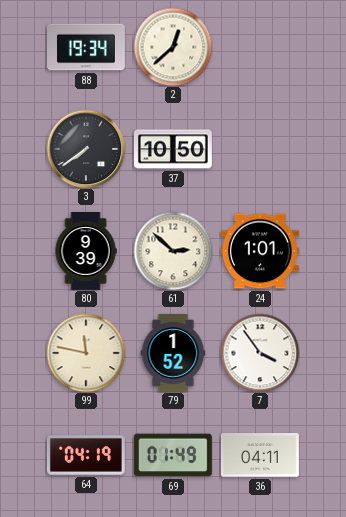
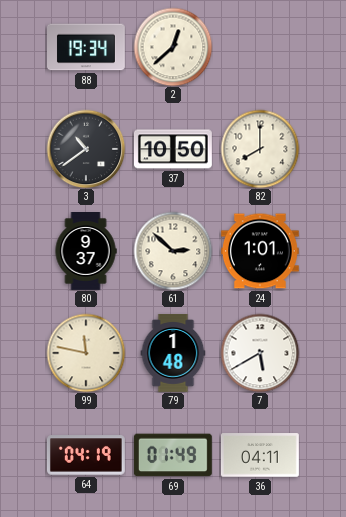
3: 7:39 -> 10:39 (86, 149)
82: none -> 8:00 (260, 149)
80: 9:39 -> 9:37 (86, 252)
79: 1:52 -> 1:48 (173, 353)
7: 3:54 -> 5:40 (260, 353)
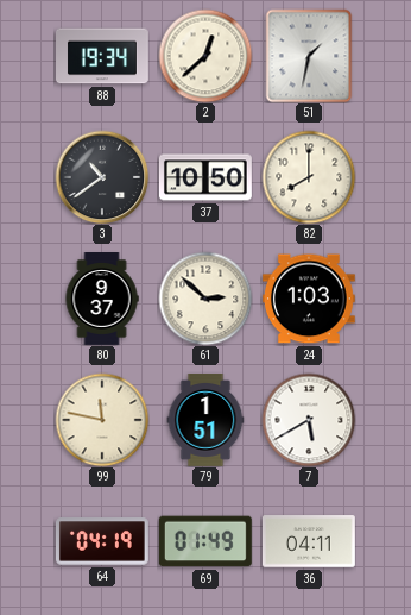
51: none -> 1:32 (309, 56)
24: 1:01 -> 1:03 (309, 299)
79: 1:48 -> 1:51 (205, 420)
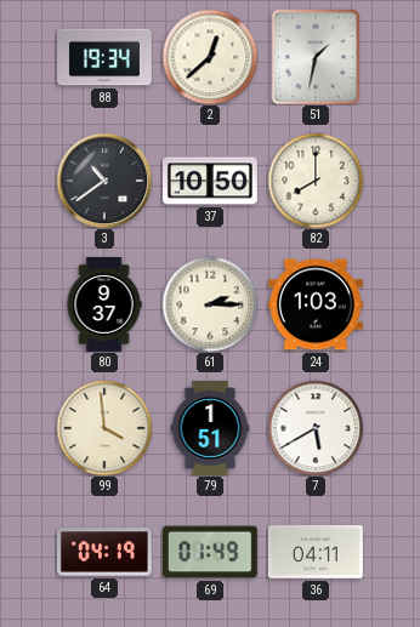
61: 2:52 -> 2:15 (210, 304)
99: 11:47 -> 3:59 (104, 428)
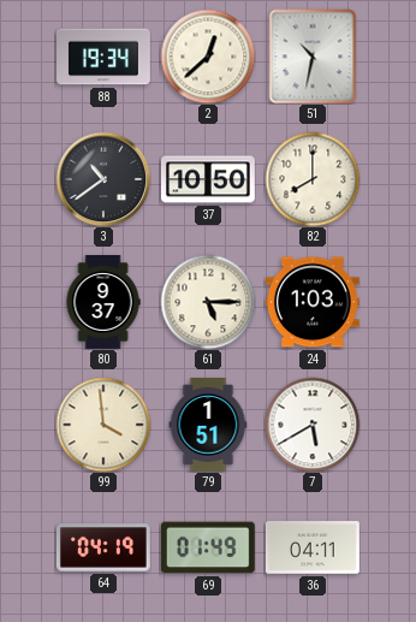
51: 1:32 -> 10:32 (313, 57)
61: 2:15 -> 5:15 (208, 302)
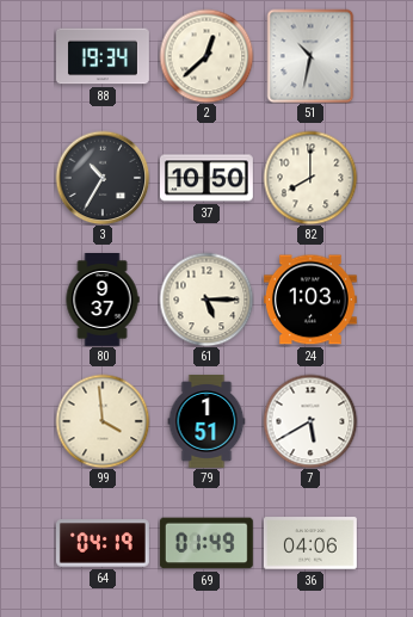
3: 10:39 -> 10:35 (103, 178)
36: 04:11 -> 04:06 (310, 543)
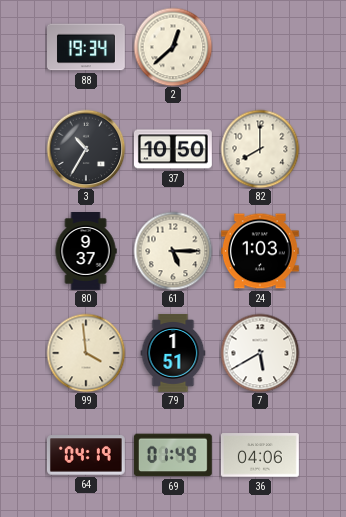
51: 10:32 -> none (310, 56)
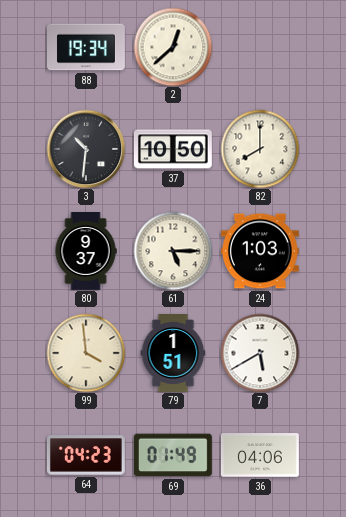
3: 10:35 -> 10:31 (86, 149)
64: 04:19 -> 04:23 (86, 455)
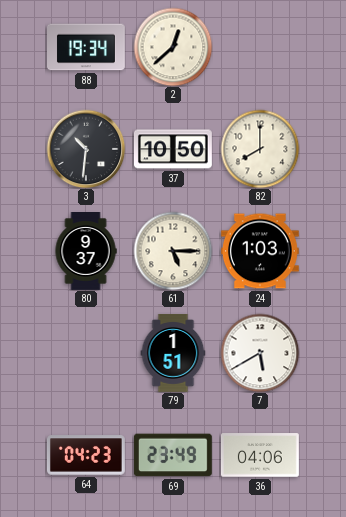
99: 3:59 -> none (86, 353)
69: 01:49 -> 23:49 (173, 455)
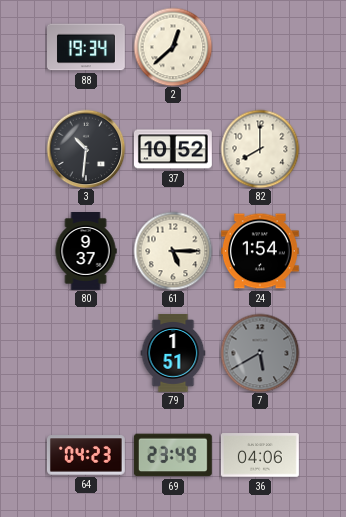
37: 10:50 -> 10:52 (173, 149)
24: 1:03 -> 1:54 (260, 251)
7 dial: white -> grey (260, 353)
